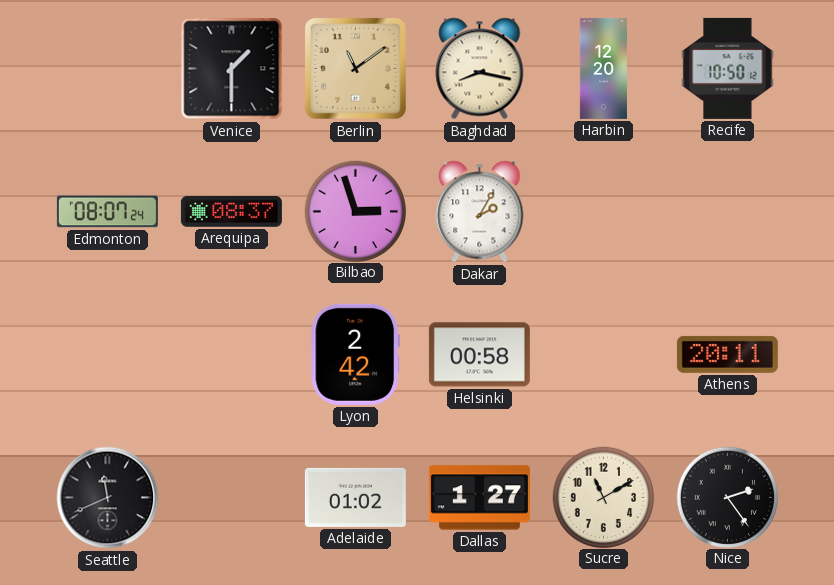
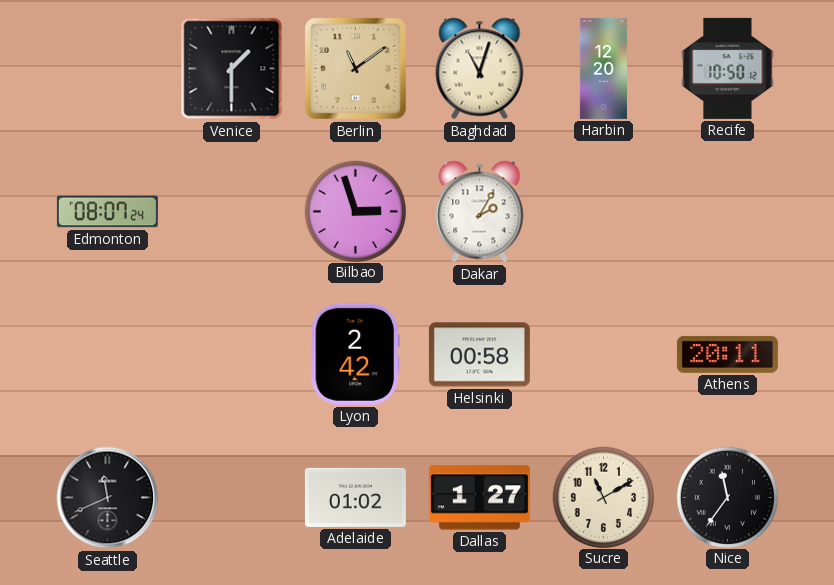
Baghdad: 8:17 -> 11:03 (480, 69)
Arequipa: 08:37 -> none (231, 212)
Nice: 2:24 -> 11:36 (727, 497)
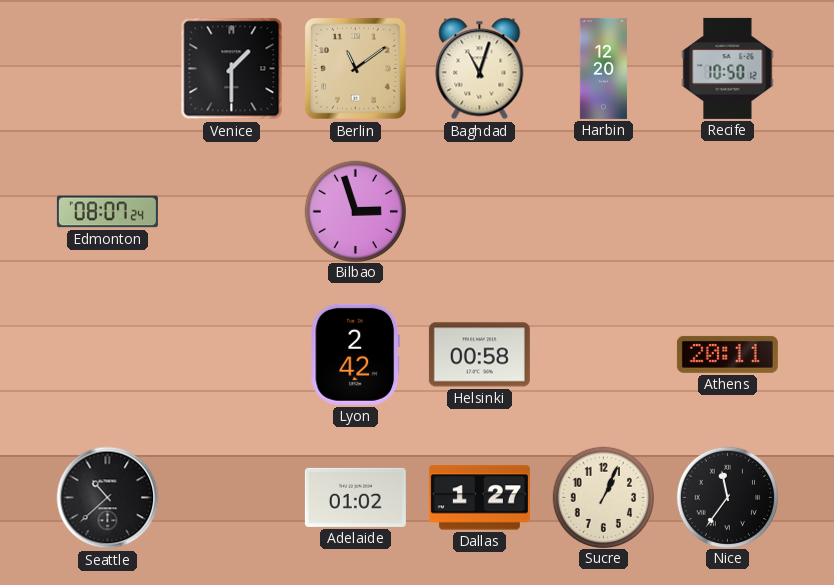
Dakar: 2:05 -> none (480, 212)
Seattle: 11:41 -> 10:38 (108, 498)
Sucre: 11:10 -> 1:04 (603, 497)
